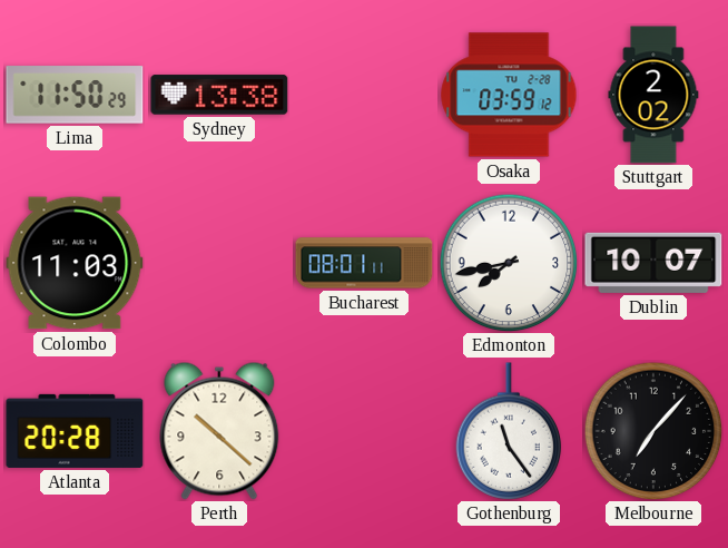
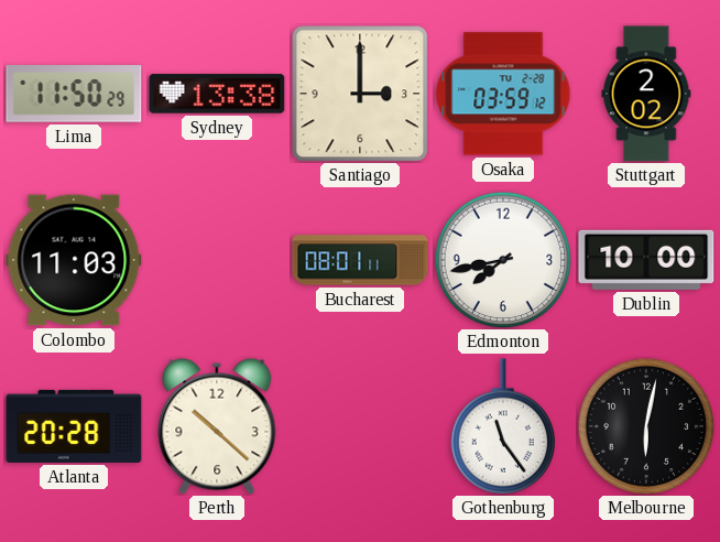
Santiago: none -> 3:00 (360, 94)
Dublin: 10:07 -> 10:00 (646, 260)
Melbourne: 7:07 -> 6:02 (646, 426)
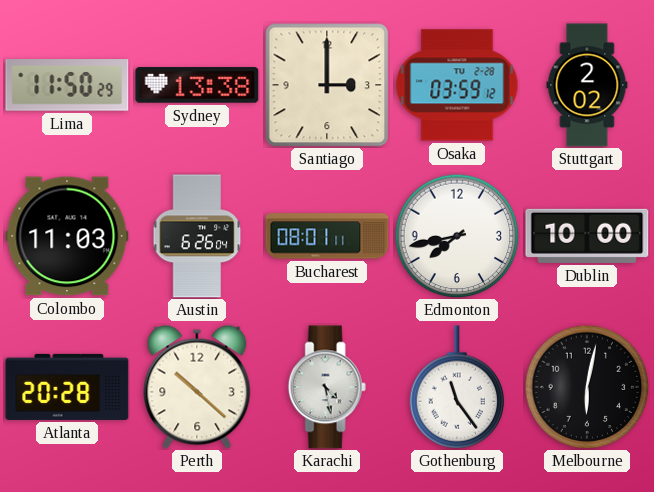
Austin: none -> 6:26 (197, 236)
Karachi: none -> 4:28 (327, 387)
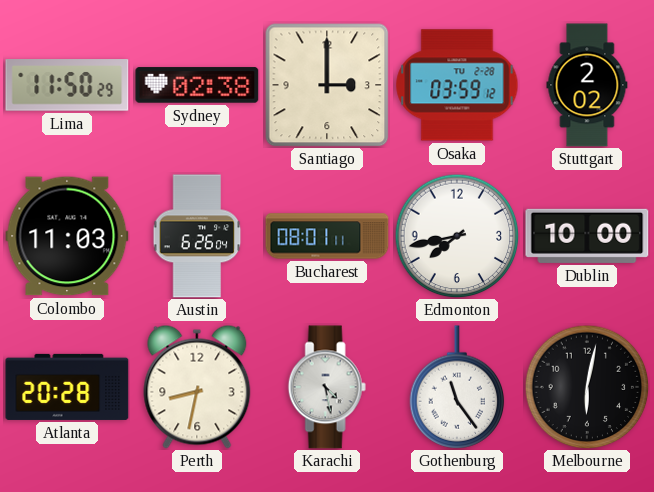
Sydney: 13:38 -> 02:38 (197, 85)
Perth: 10:22 -> 8:32 (197, 387)
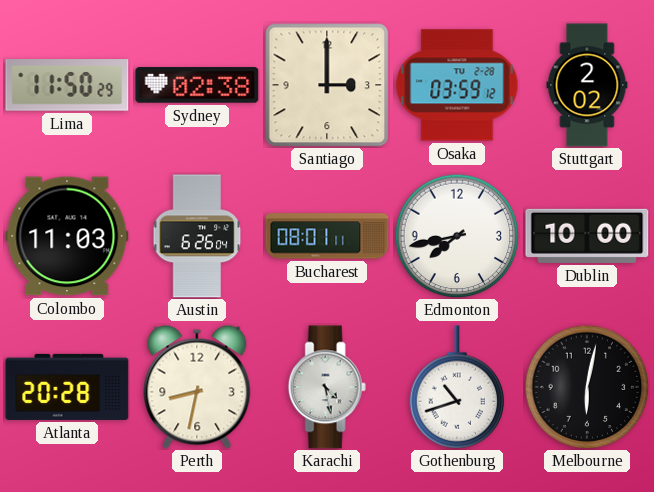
Gothenburg: 11:24 -> 10:42 (457, 387)
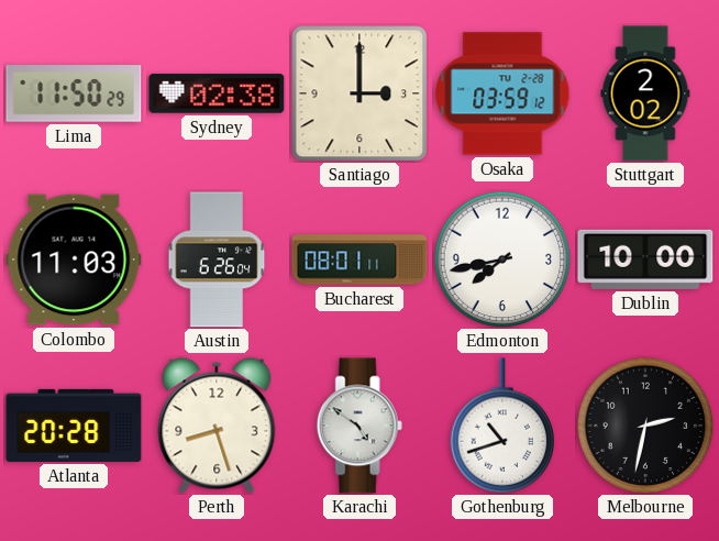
Perth: 8:32 -> 8:27 (217, 426)
Karachi: 4:28 -> 4:51 (360, 426)
Melbourne: 6:02 -> 2:32 (645, 426)
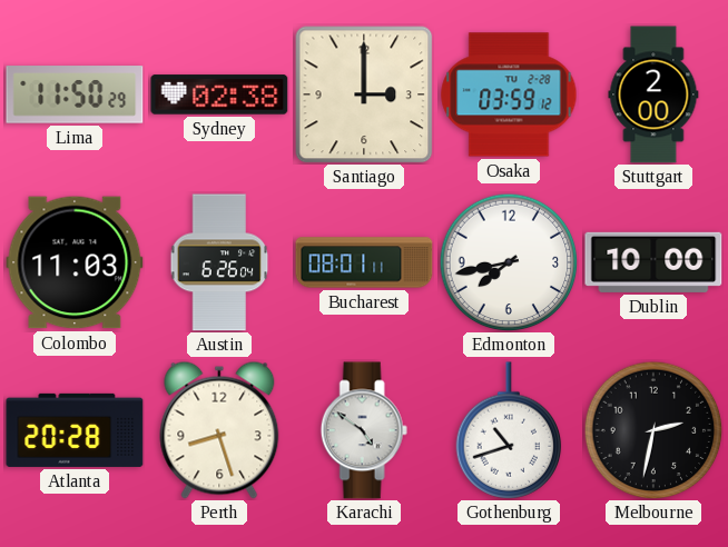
Stuttgart: 2:02 -> 2:00 (653, 95)
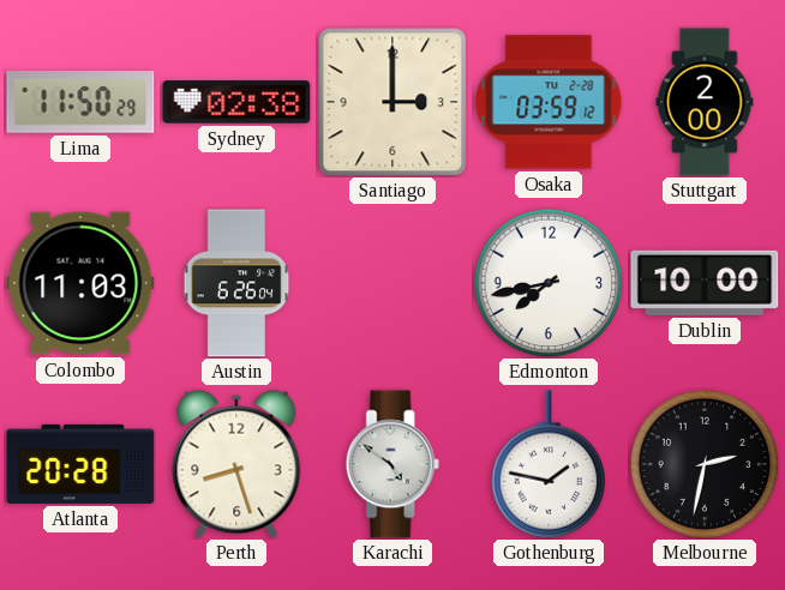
Bucharest: 08:01 -> none (364, 262)
Gothenburg: 10:42 -> 1:47 (549, 464)
